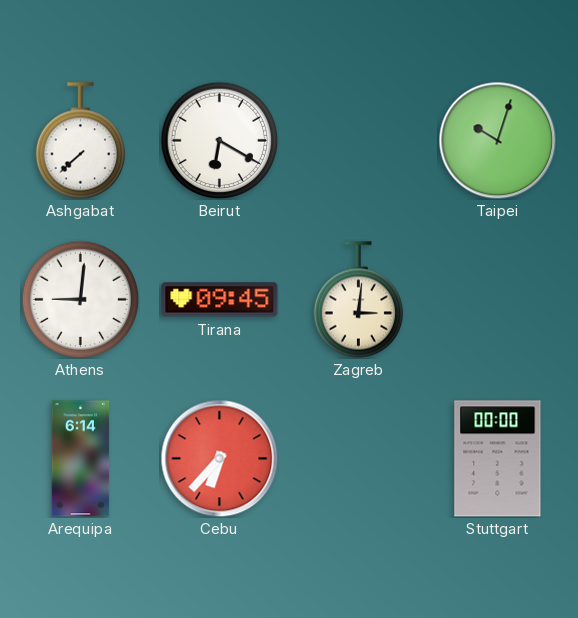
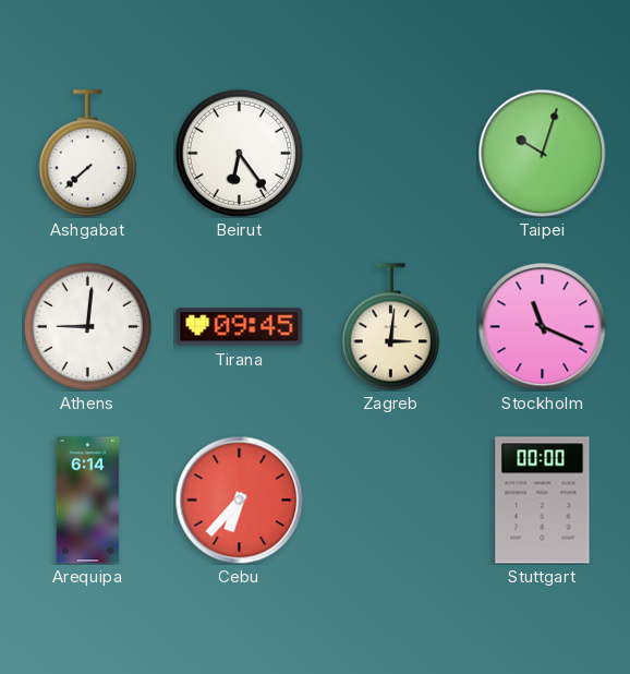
Beirut: 6:20 -> 6:24 (239, 153)
Stockholm: none -> 11:19 (542, 326)
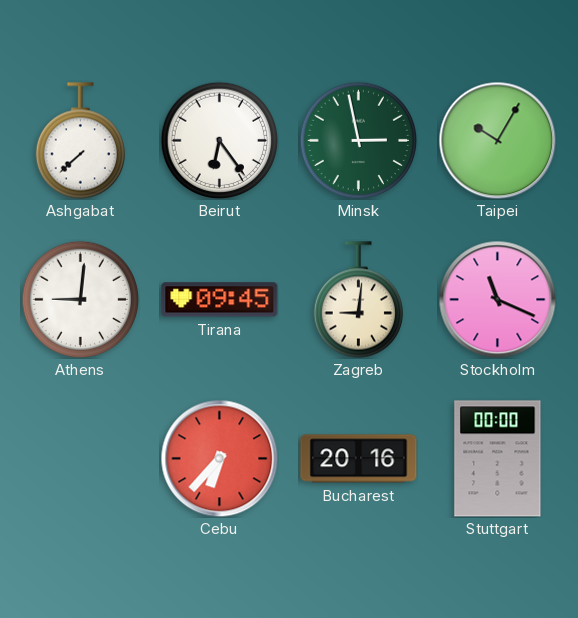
Minsk: none -> 2:58 (358, 140)
Taipei: 10:03 -> 10:05 (497, 140)
Zagreb: 3:01 -> 9:01 (358, 300)
Arequipa: 6:14 -> none (88, 501)
Bucharest: none -> 20:16 (359, 459)
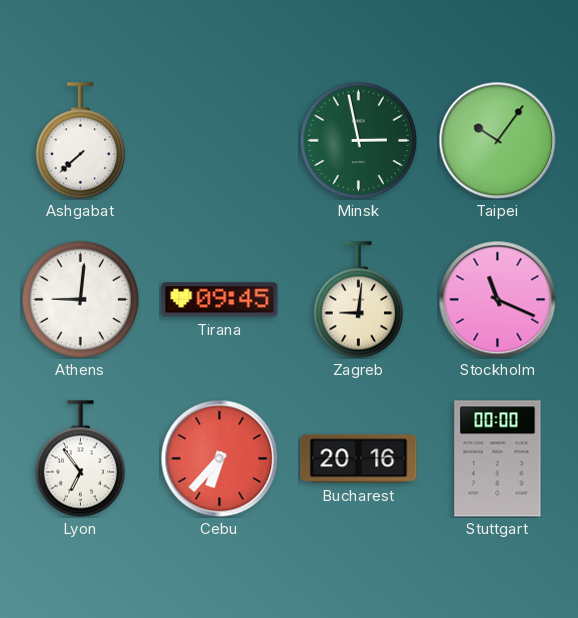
Beirut: 6:24 -> none (219, 140)
Taipei: 10:05 -> 10:06 (497, 140)
Lyon: none -> 6:54 (80, 459)
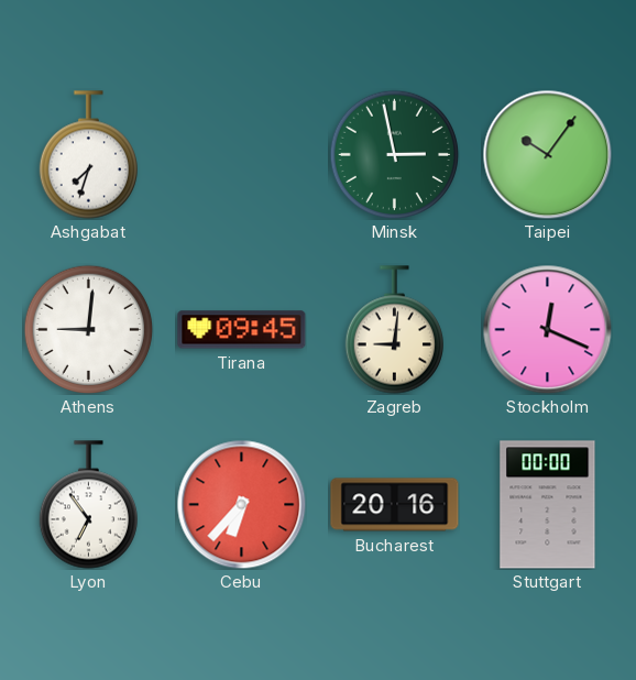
Ashgabat: 7:38 -> 7:33 (88, 155)
Stockholm: 11:19 -> 12:19 (547, 329)
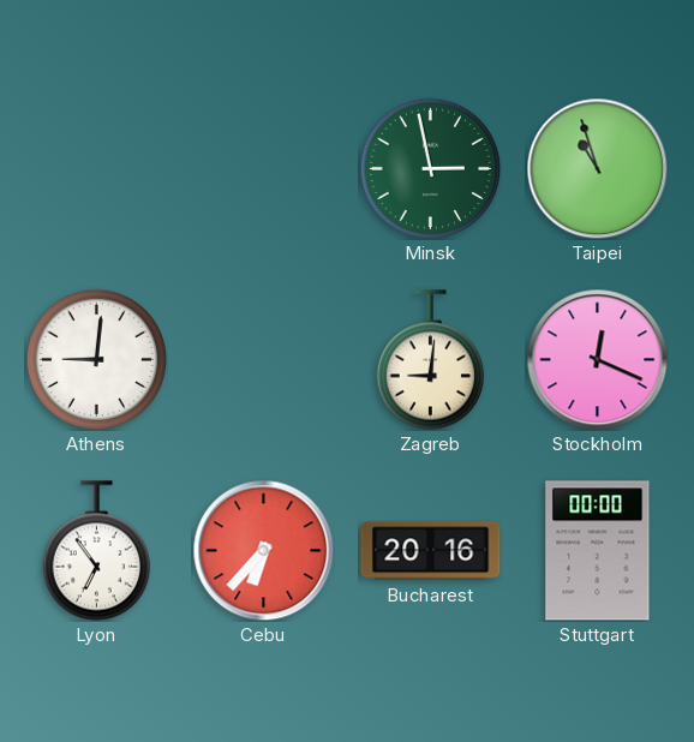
Ashgabat: 7:33 -> none (88, 155)
Taipei: 10:06 -> 10:57 (597, 168)
Tirana: 09:45 -> none (242, 330)
